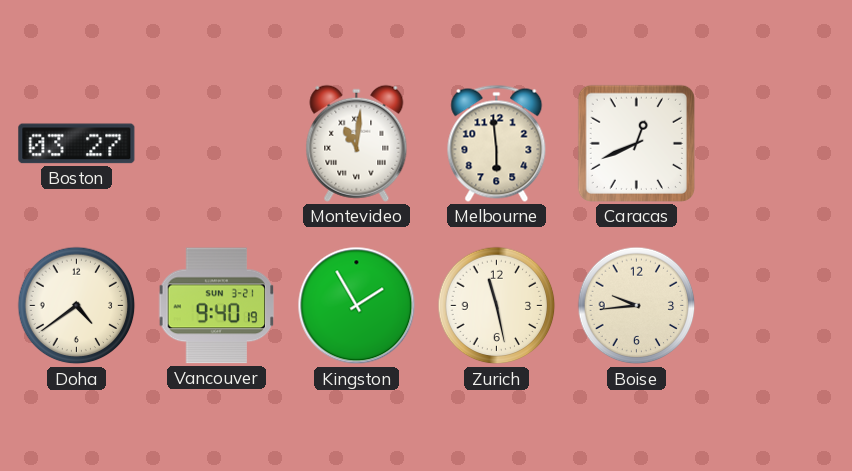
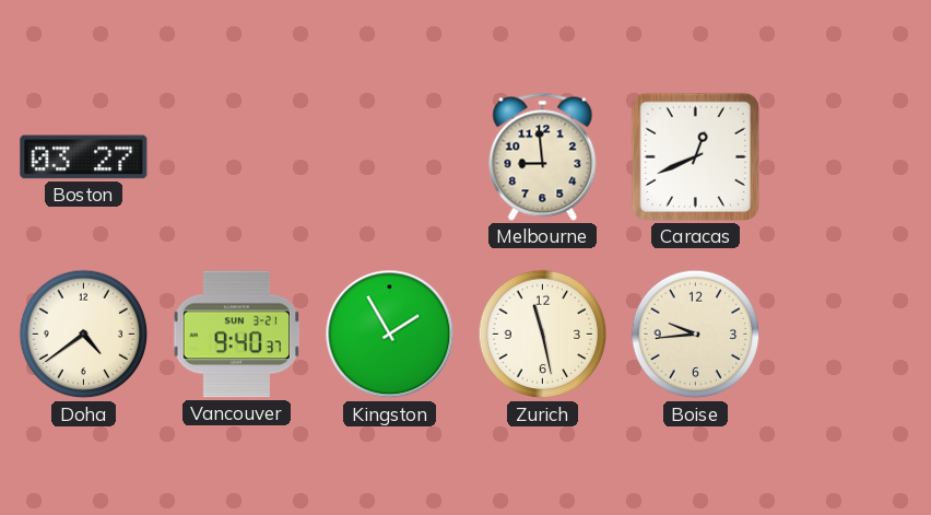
Montevideo: 11:01 -> none (357, 143)
Melbourne: 5:59 -> 8:59 (543, 156)
Vancouver: 9:40:19 -> 9:40:37 (237, 335)
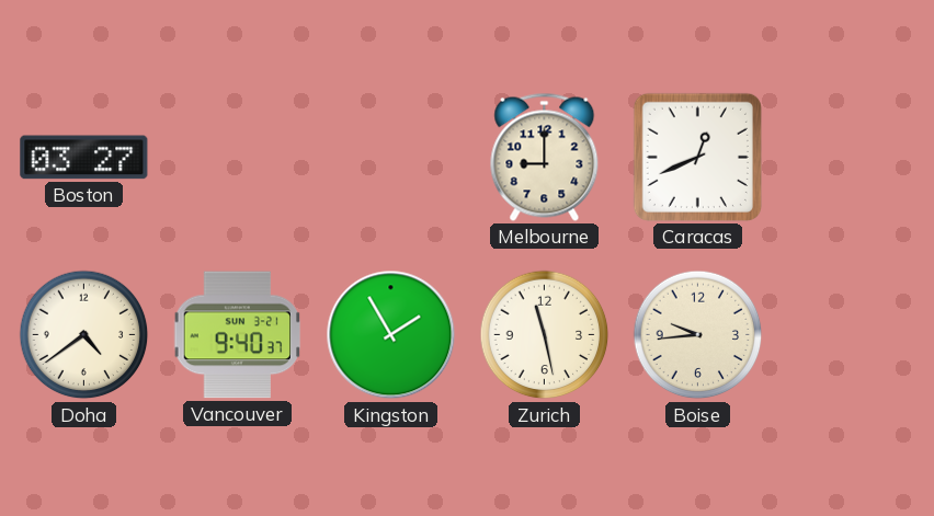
Melbourne: 8:59 -> 9:00 (545, 157)
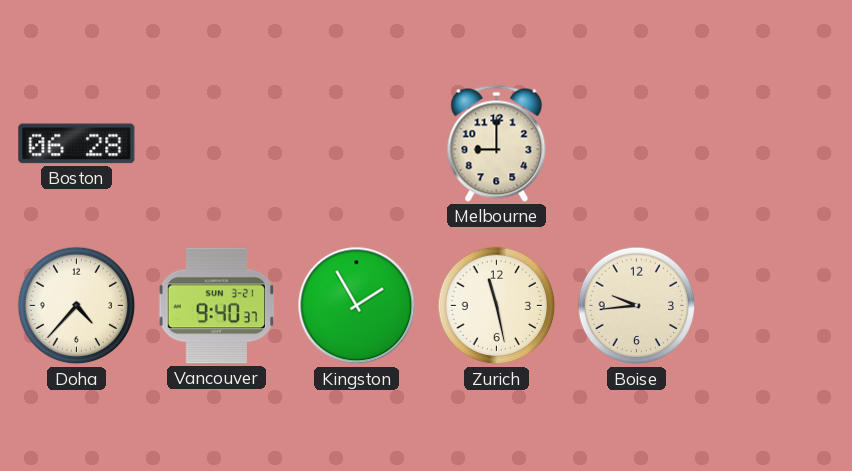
Boston: 03:27 -> 06:28 (77, 144)
Caracas: 12:41 -> none (697, 157)
Doha: 4:39 -> 4:37 (77, 306)
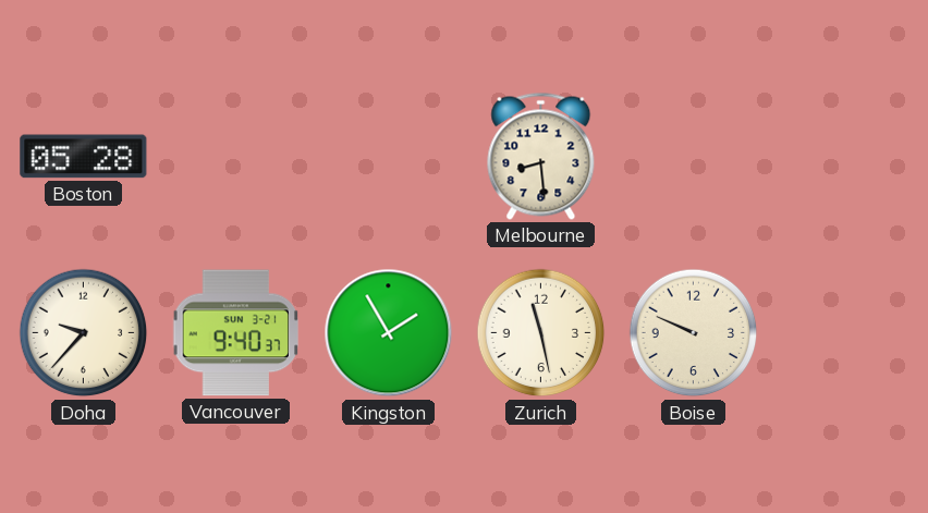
Boston: 06:28 -> 05:28 (84, 157)
Melbourne: 9:00 -> 8:29 (541, 156)
Doha: 4:37 -> 9:37 (84, 333)
Boise: 9:44 -> 9:49 (694, 333)
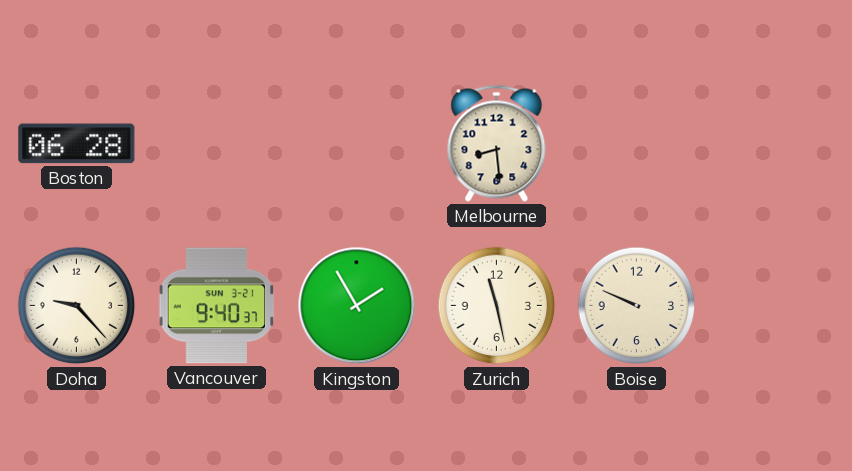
Boston: 05:28 -> 06:28 (77, 144)
Doha: 9:37 -> 9:23 (77, 306)
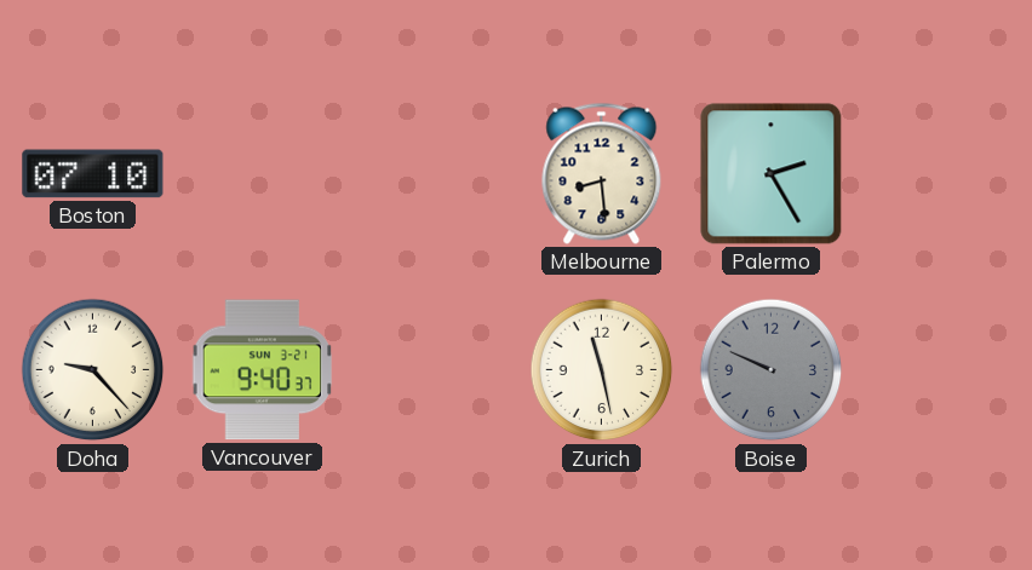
Boston: 06:28 -> 07:10 (93, 174)
Palermo: none -> 2:25 (772, 174)
Kingston: 1:55 -> none (357, 306)
Boise dial: cream -> grey (772, 370)
